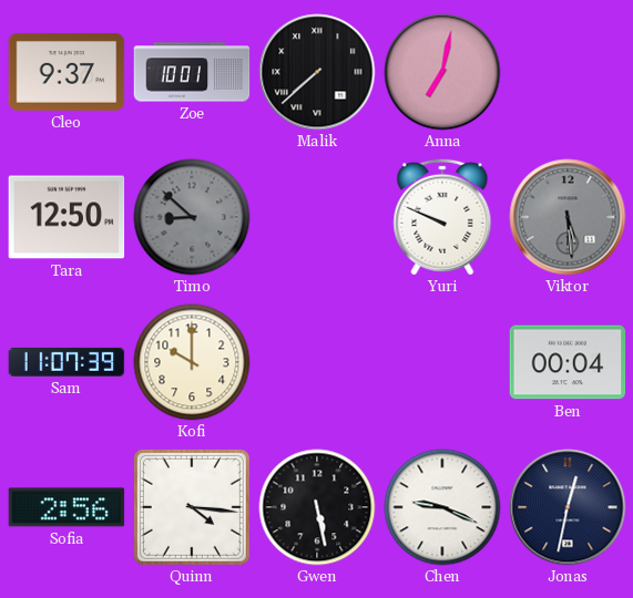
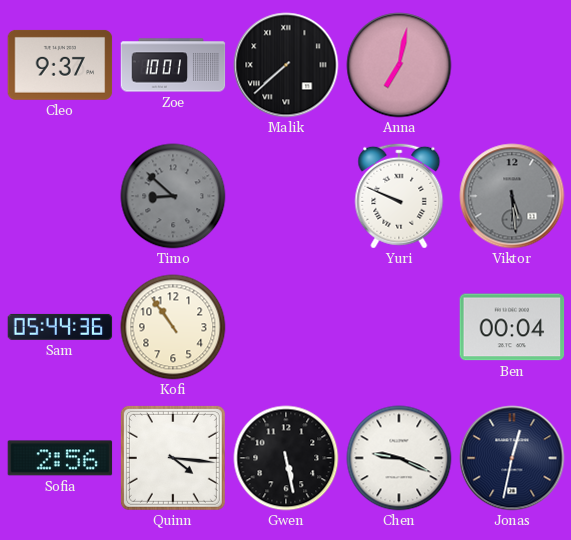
Tara: 12:50 -> none (67, 217)
Sam: 11:07 -> 05:44 (60, 327)
Kofi: 10:00 -> 10:54 (173, 327)
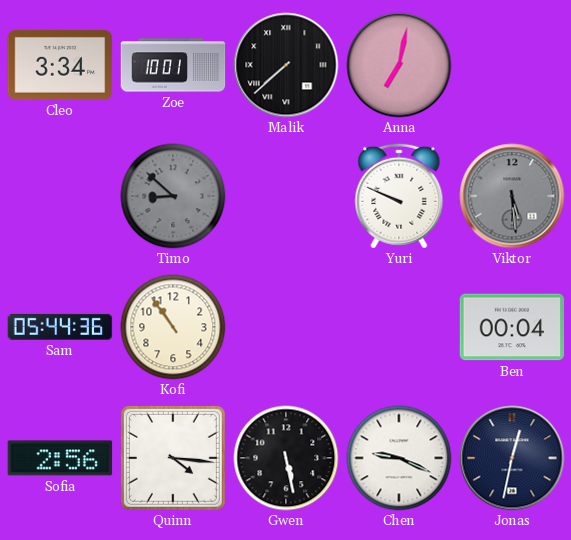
Cleo: 9:37 -> 3:34 (60, 65)
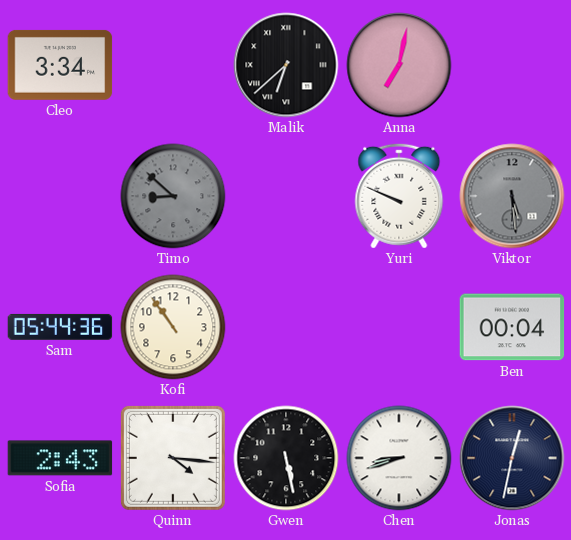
Zoe: 10:01 -> none (173, 65)
Malik: 7:38 -> 6:38 (286, 65)
Sofia: 2:56 -> 2:43 (60, 458)
Chen: 9:19 -> 8:42 (399, 458)
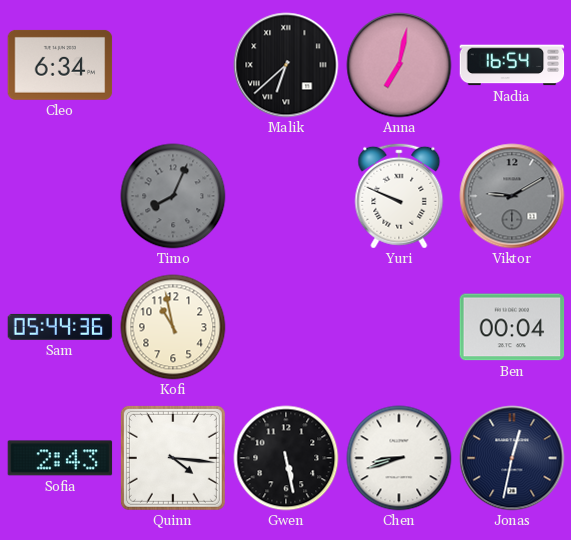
Cleo: 3:34 -> 6:34 (60, 65)
Nadia: none -> 16:54 (512, 65)
Timo: 8:52 -> 8:04 (173, 196)
Viktor: 5:29 -> 9:10 (512, 196)
Kofi: 10:54 -> 10:58 (173, 327)
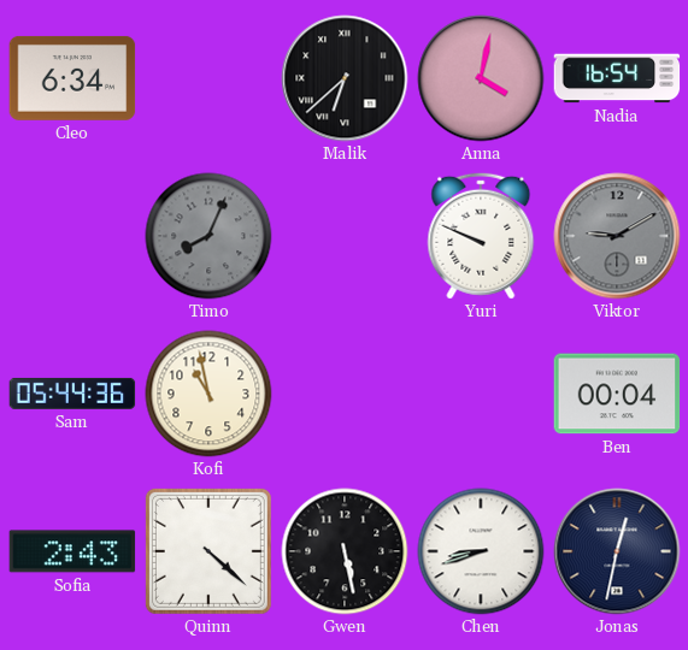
Anna: 7:02 -> 4:02 (481, 78)
Quinn: 4:16 -> 4:22 (208, 551)
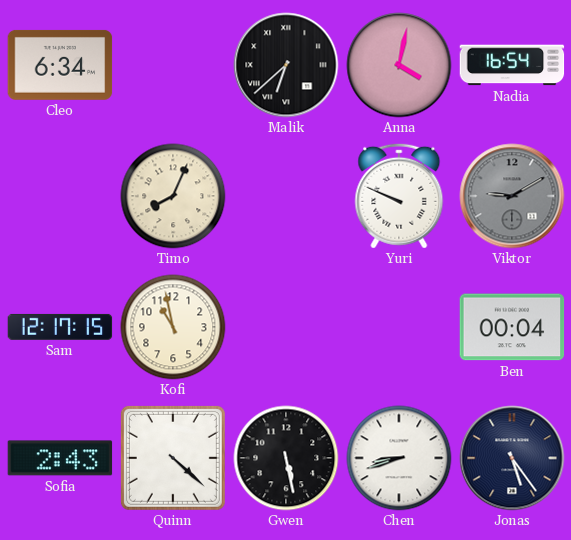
Timo dial: grey -> cream (173, 196)
Sam: 05:44 -> 12:17 (60, 327)
Jonas: 12:32 -> 5:24 (512, 458)
